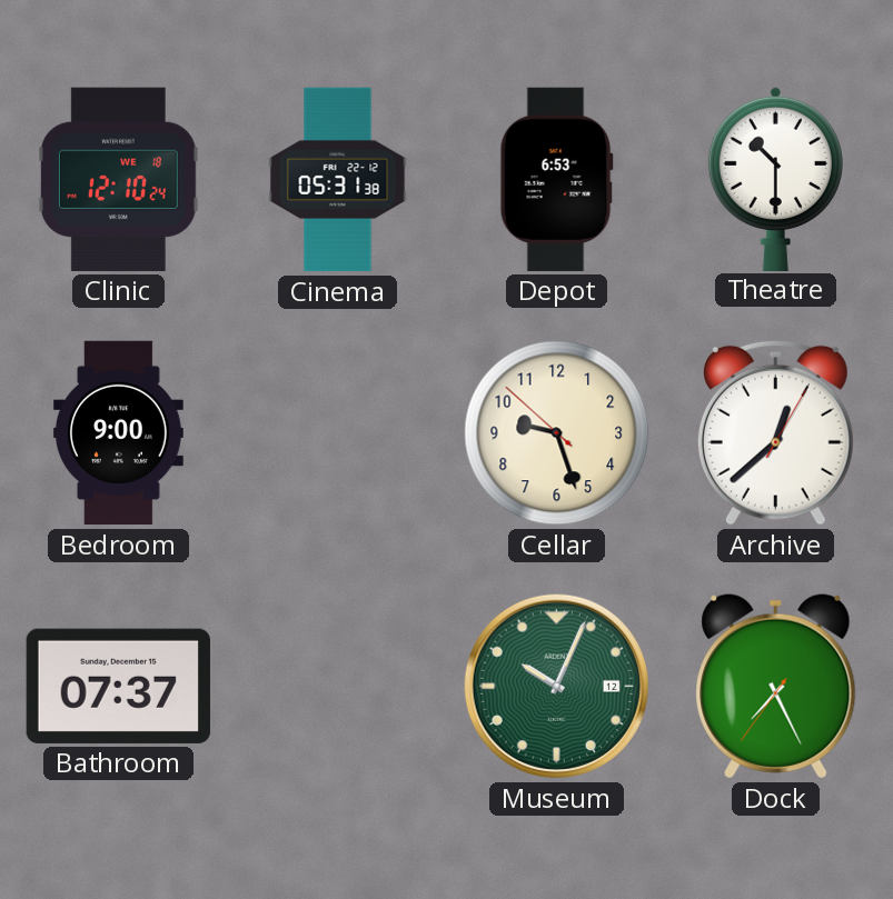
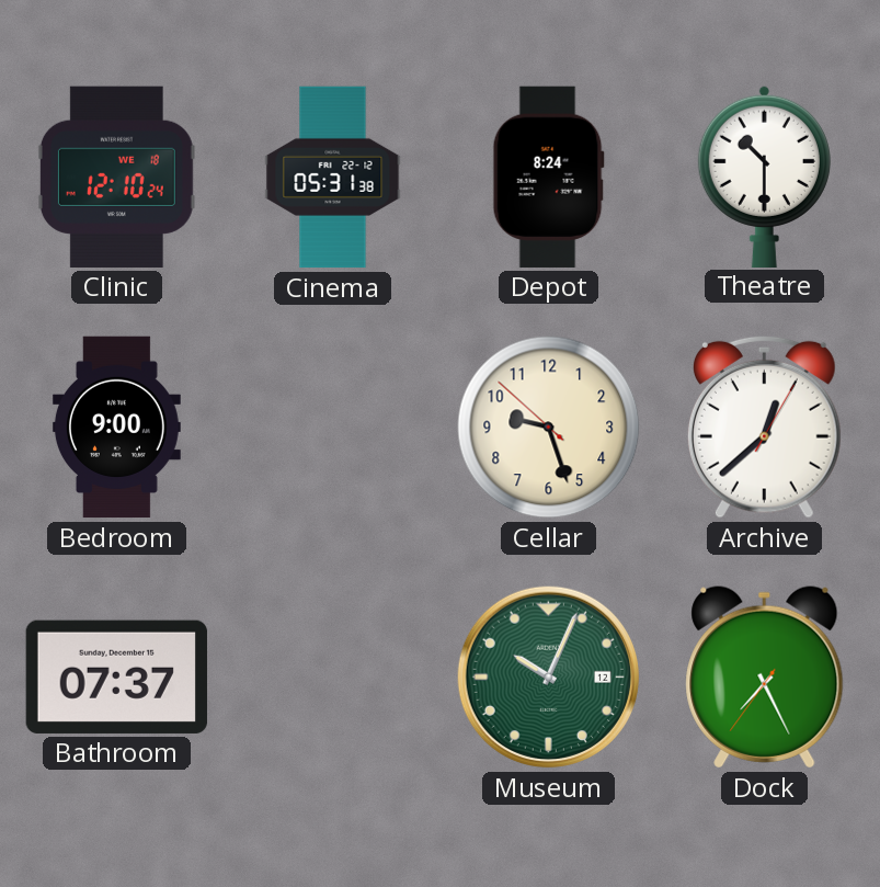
Depot: 6:53 -> 8:24 (548, 177)
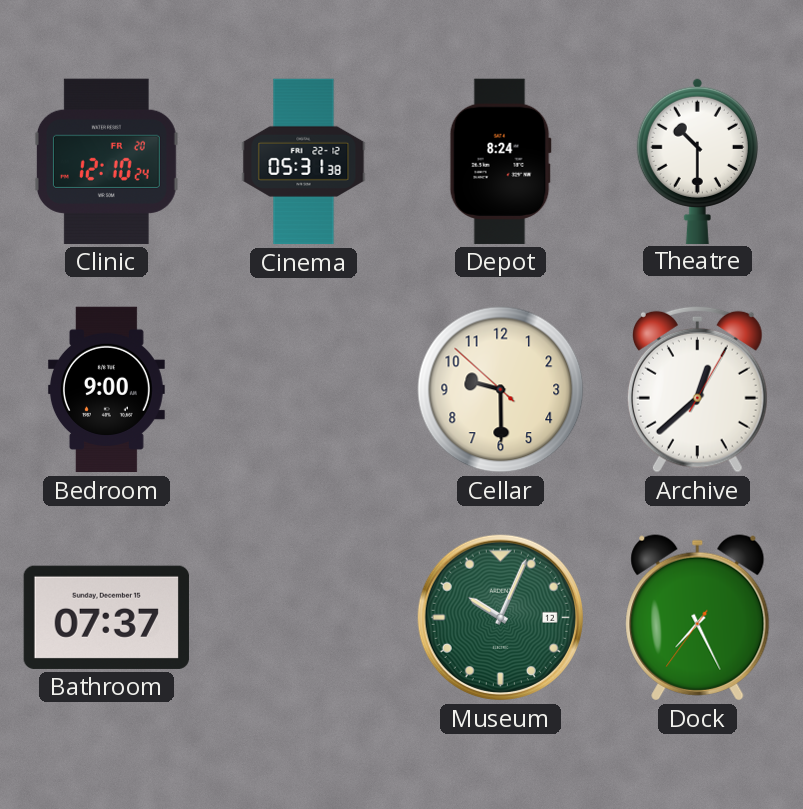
Clinic date: WE 18 -> FR 20 (106, 161)
Cellar: 9:26 -> 9:29 (501, 390)
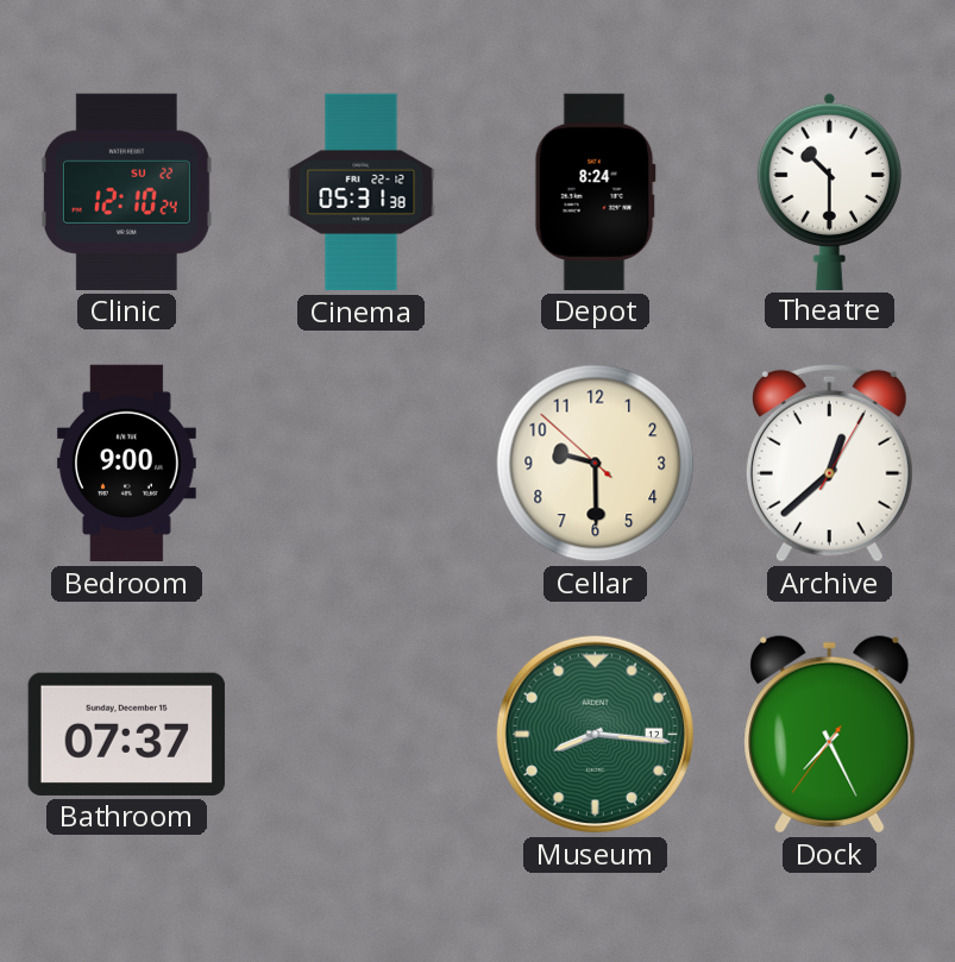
Clinic date: FR 20 -> SU 22 (126, 191)
Museum: 10:04 -> 8:16 (595, 734)
